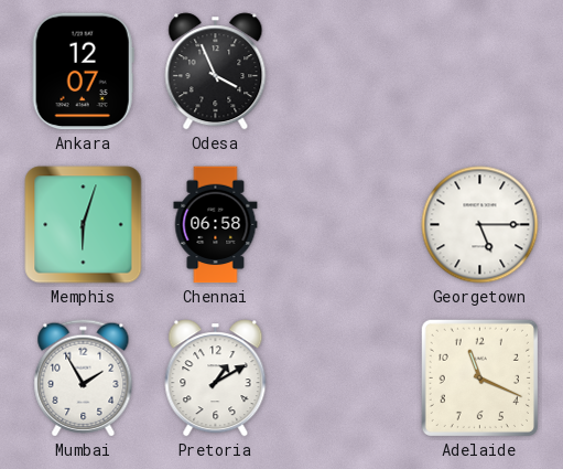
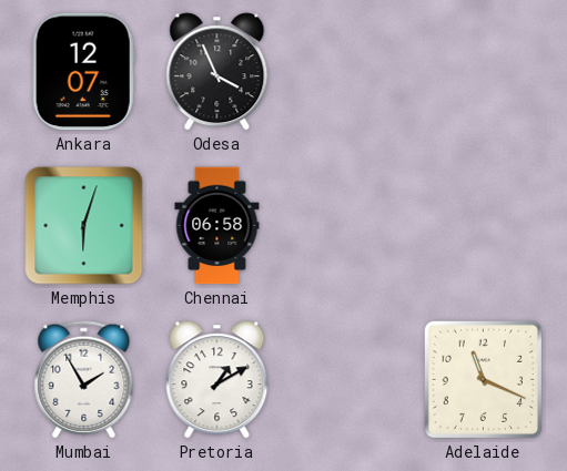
Georgetown: 5:15 -> none (480, 225)
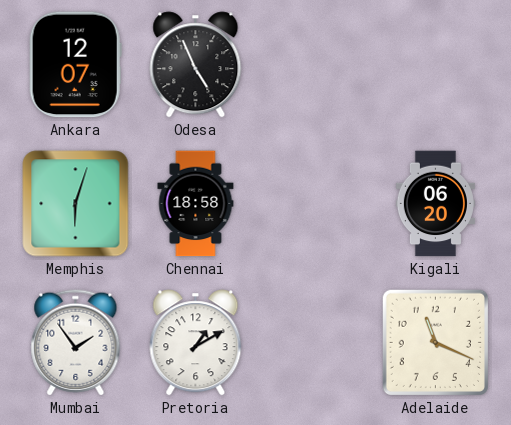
Odesa: 3:56 -> 4:56 (196, 65)
Chennai: 06:58 -> 18:58 (196, 204)
Kigali: none -> 06:20 (435, 204)
Mumbai: 1:55 -> 1:54 (76, 343)
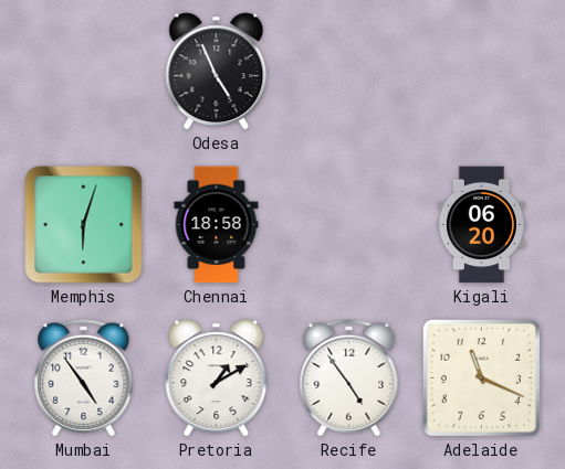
Ankara: 12:07 -> none (75, 65)
Mumbai: 1:54 -> 4:54 (84, 379)
Recife: none -> 4:54 (349, 379)
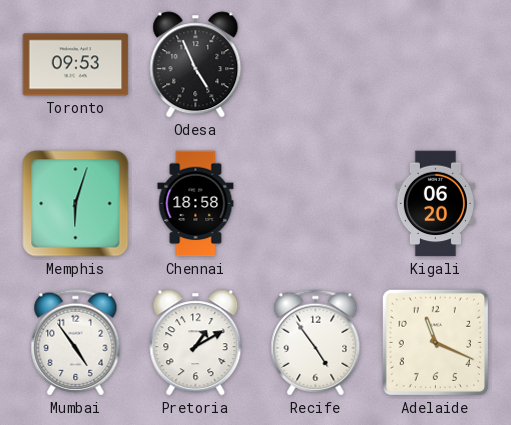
Toronto: none -> 09:53 (76, 65)
